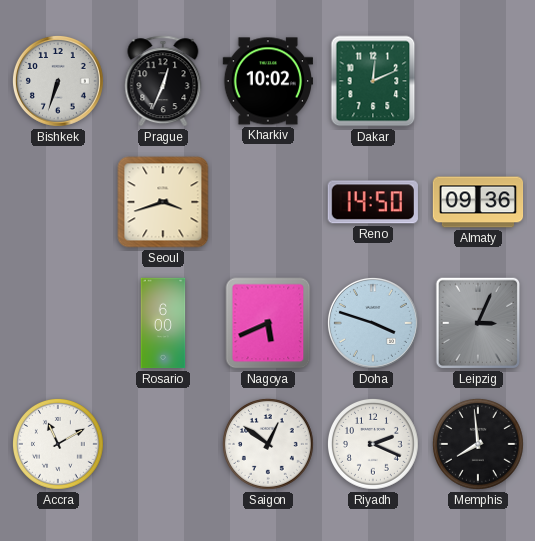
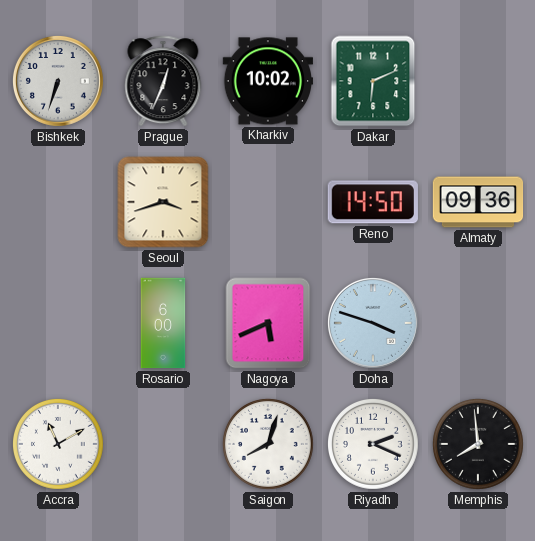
Dakar: 12:11 -> 6:11 (373, 81)
Leipzig: 3:04 -> none (478, 323)
Saigon: 12:51 -> 8:03 (269, 445)
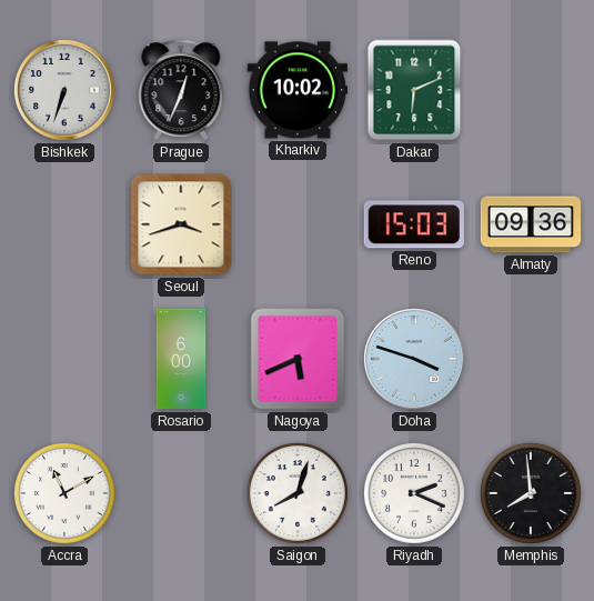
Reno: 14:50 -> 15:03 (414, 224)
